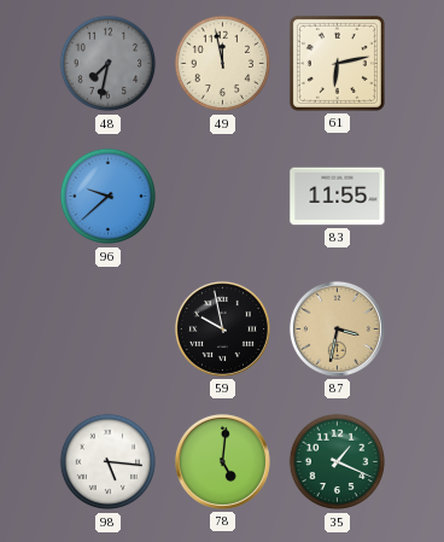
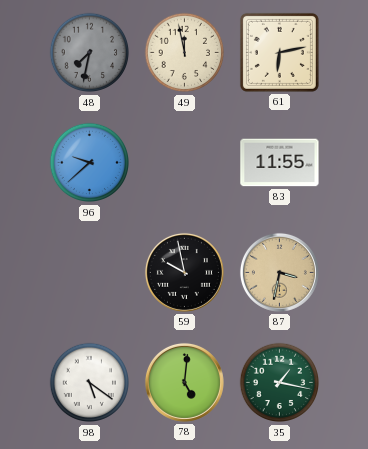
98: 5:16 -> 5:21 (90, 383)
35: 1:19 -> 1:17 (280, 383)
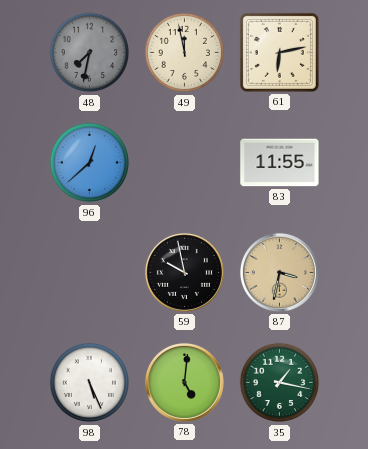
96: 9:38 -> 12:38 (90, 163)
98: 5:21 -> 5:26 (90, 383)
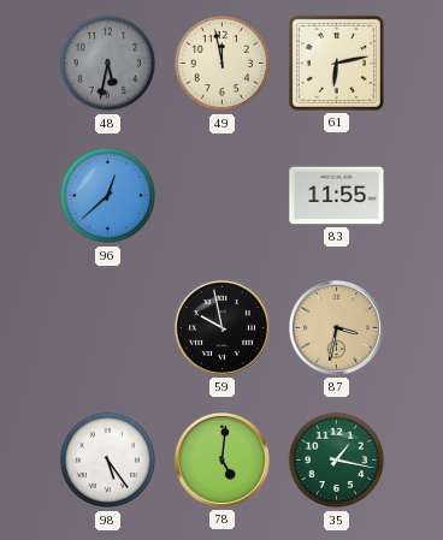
48: 7:32 -> 5:32 (108, 64)
98: 5:26 -> 5:24 (108, 461)
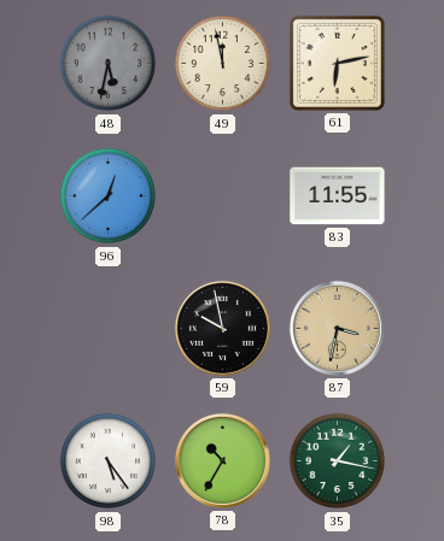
78: 5:01 -> 10:35 (222, 460)
